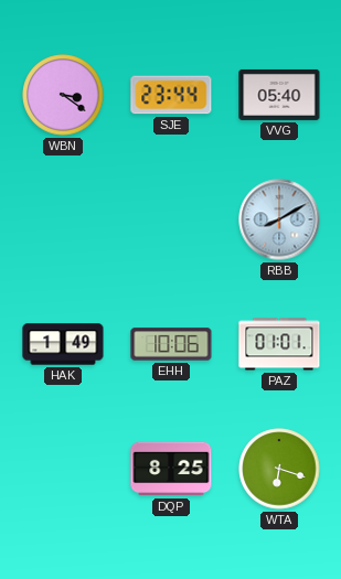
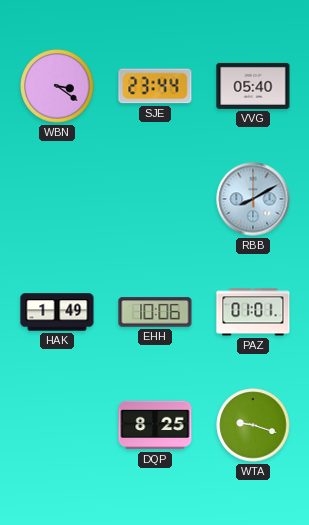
WTA: 6:18 -> 9:18 (253, 425)
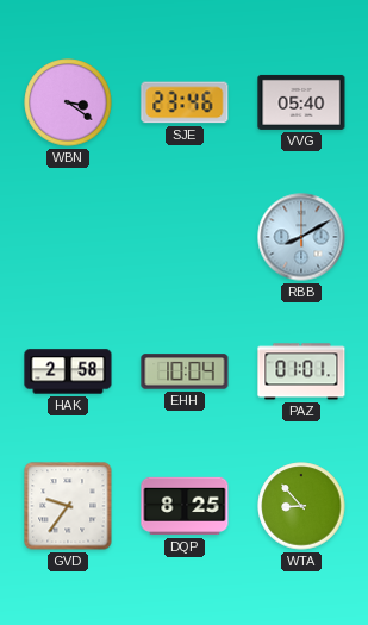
SJE: 23:44 -> 23:46 (185, 102)
HAK: 1:49 -> 2:58 (68, 371)
EHH: 10:06 -> 10:04 (185, 371)
GVD: none -> 9:36 (68, 506)
WTA: 9:18 -> 8:53 (301, 506)
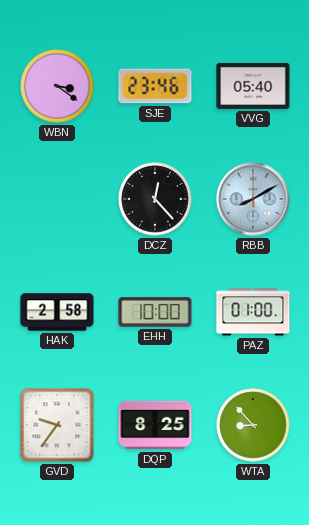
DCZ: none -> 12:23 (155, 199)
EHH: 10:04 -> 10:00 (155, 312)
PAZ: 01:01 -> 01:00 (253, 312)
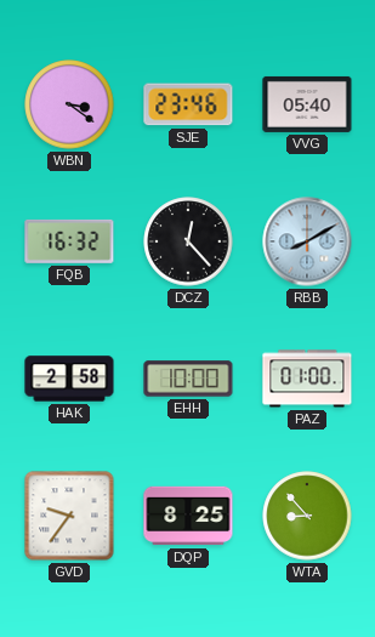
FQB: none -> 16:32 (69, 241)
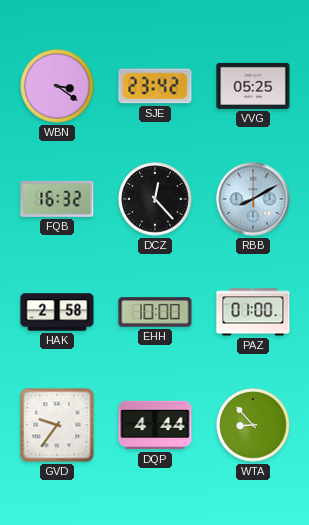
SJE: 23:46 -> 23:42 (155, 86)
VVG: 05:40 -> 05:25 (253, 86)
DQP: 8:25 -> 4:44 (155, 425)
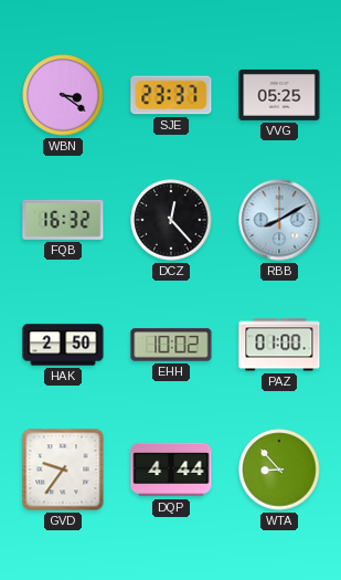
SJE: 23:42 -> 23:37 (171, 95)
HAK: 2:58 -> 2:50 (63, 345)
EHH: 10:00 -> 10:02 (171, 345)
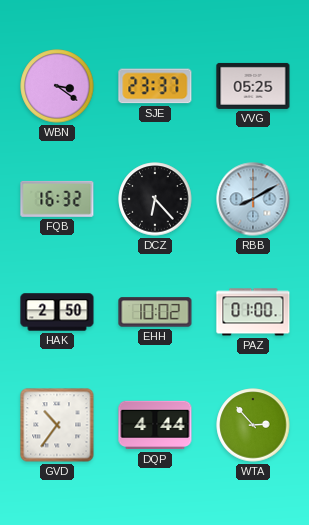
DCZ: 12:23 -> 6:23 (155, 199)
GVD: 9:36 -> 10:36 (57, 425)
WTA: 8:53 -> 2:53 (253, 425)
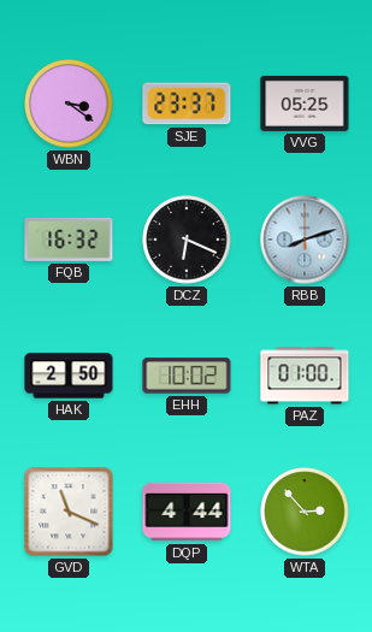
DCZ: 6:23 -> 6:19 (187, 240)
RBB: 8:10 -> 8:12 (305, 240)
GVD: 10:36 -> 11:19 (69, 512)
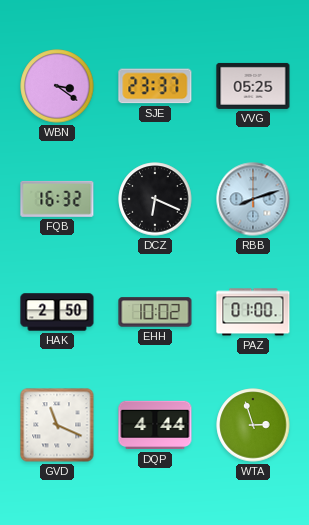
WTA: 2:53 -> 2:57 (253, 425)
